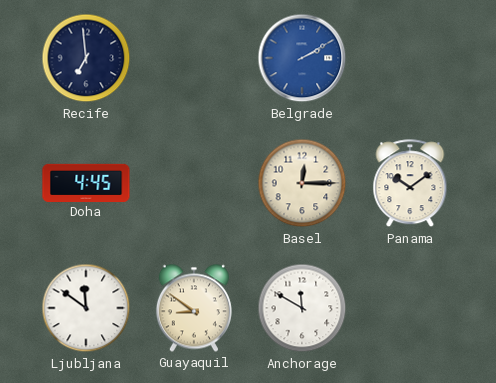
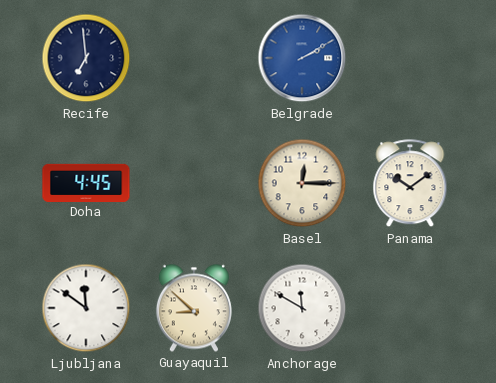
Guayaquil: 8:51 -> 8:52 (194, 308)
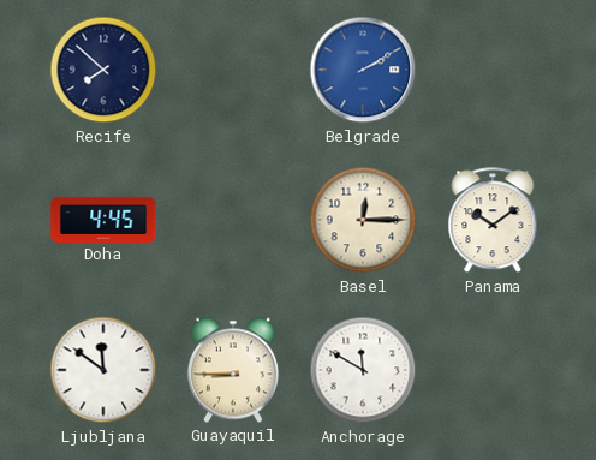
Recife: 6:59 -> 7:52 (103, 70)
Guayaquil: 8:52 -> 8:45 (233, 370)
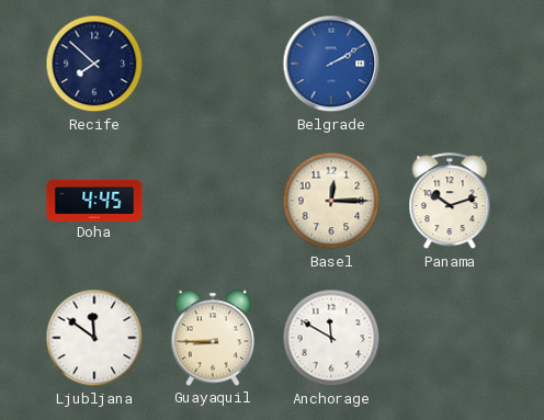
Panama: 10:09 -> 10:12 (450, 202)
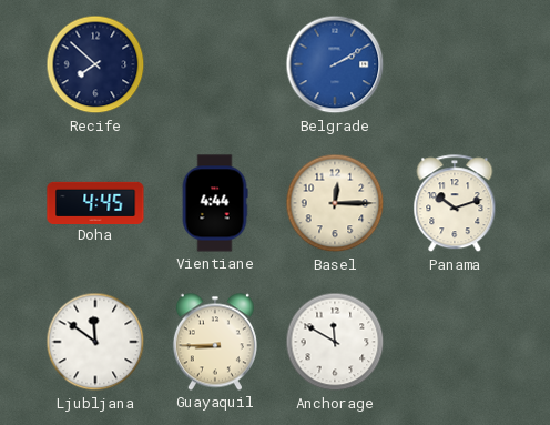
Vientiane: none -> 4:44 (215, 203)
